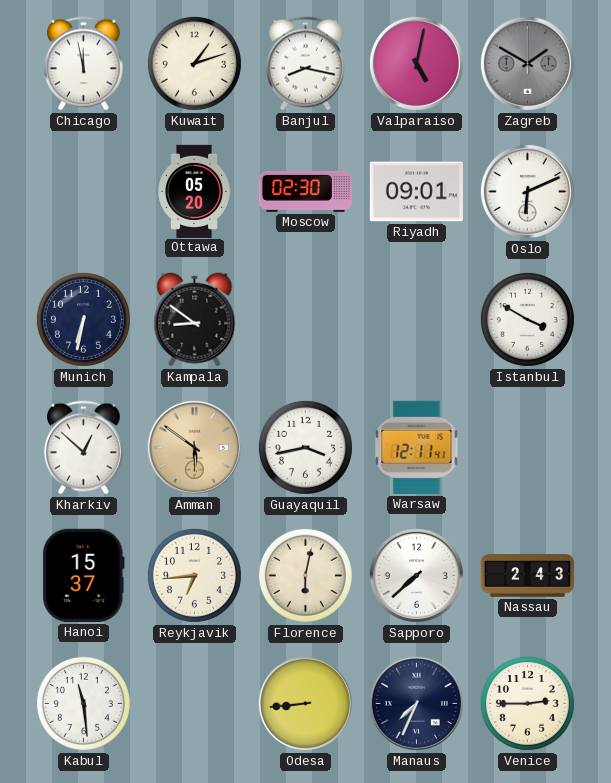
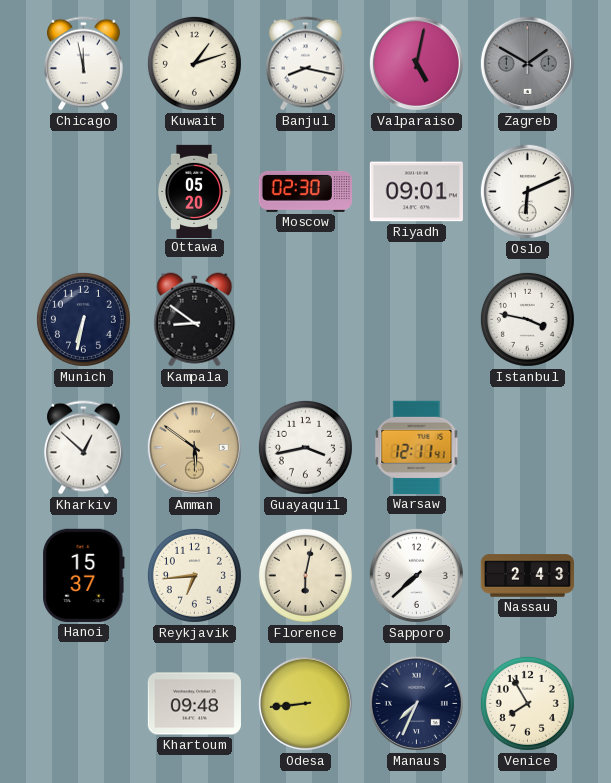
Istanbul: 3:50 -> 3:47 (527, 319)
Kabul: 11:29 -> none (83, 703)
Khartoum: none -> 09:48 (194, 704)
Venice: 2:45 -> 7:55 (527, 703)
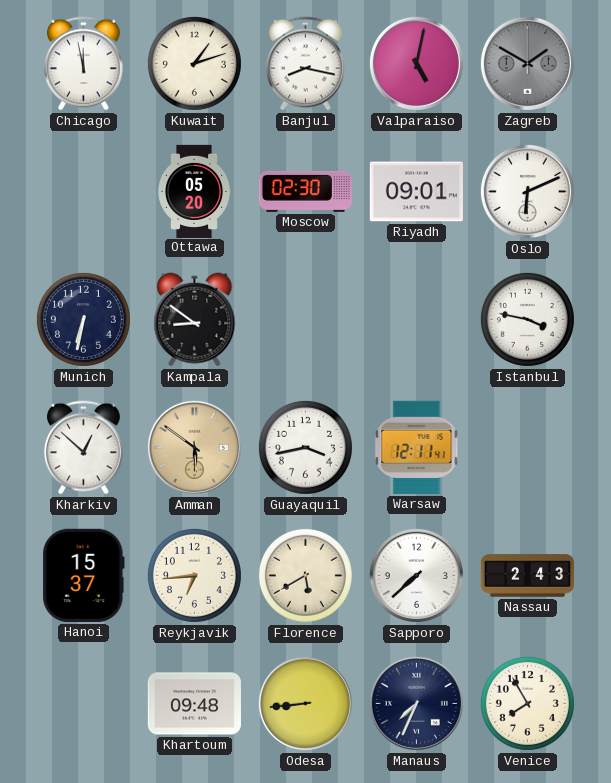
Florence: 6:02 -> 5:40 (305, 575)
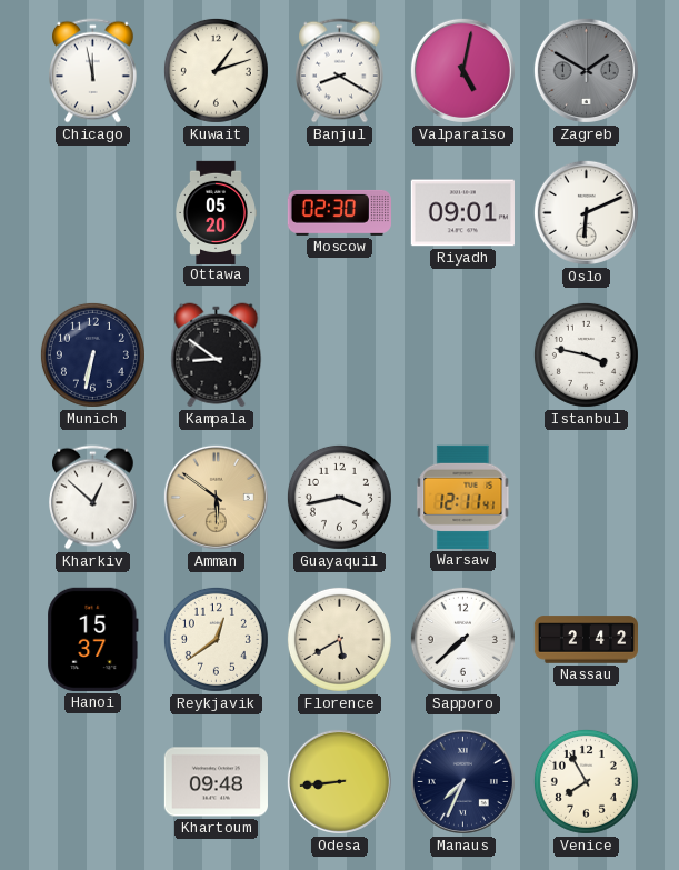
Banjul: 8:17 -> 8:20 (340, 71)
Reykjavik: 6:44 -> 12:39 (216, 639)
Nassau: 2:43 -> 2:42 (586, 640)
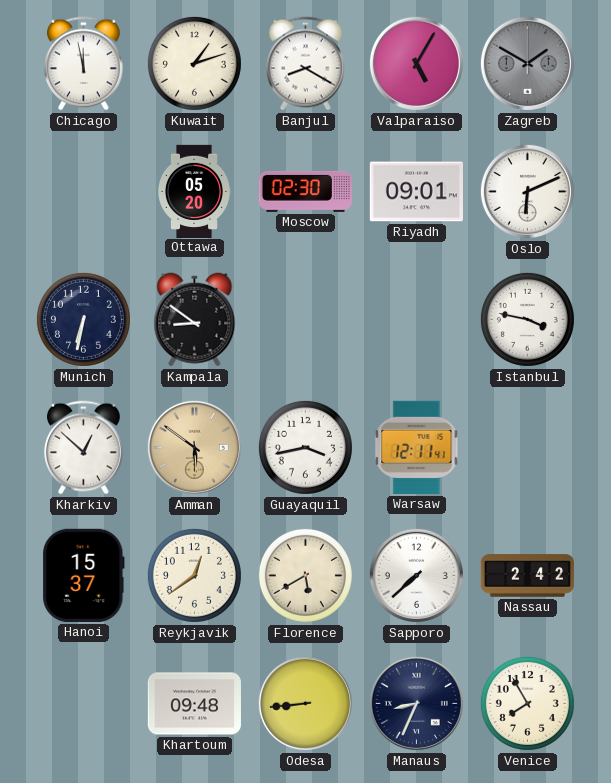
Valparaiso: 5:02 -> 5:05 (416, 63)
Manaus: 7:34 -> 8:34 (416, 703)
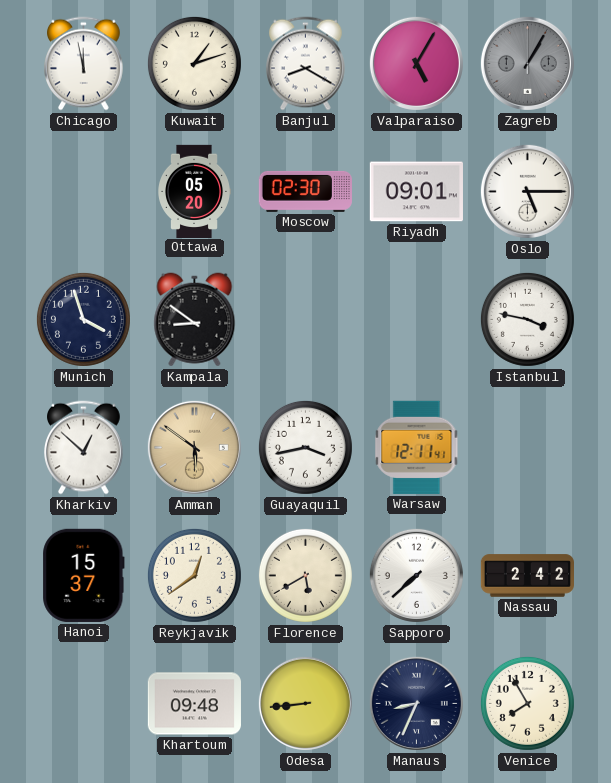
Zagreb: 1:50 -> 1:05 (527, 63)
Oslo: 6:11 -> 5:15 (527, 191)
Munich: 6:32 -> 3:57 (83, 319)
